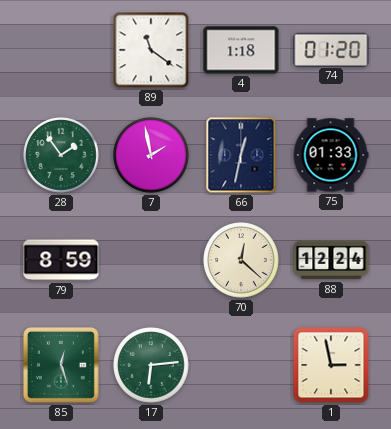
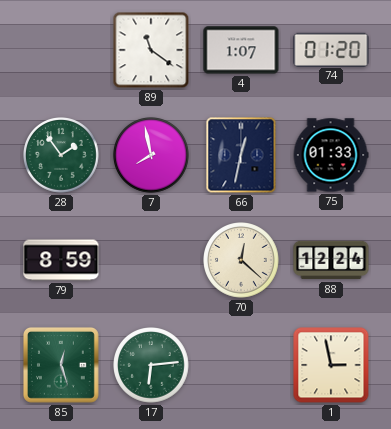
4: 1:18 -> 1:07 (241, 50)
7: 1:58 -> 7:58 (152, 156)
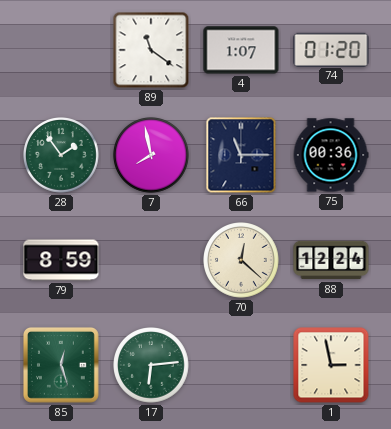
66: 12:32 -> 11:15 (241, 155)
75: 01:33 -> 00:36 (331, 155)
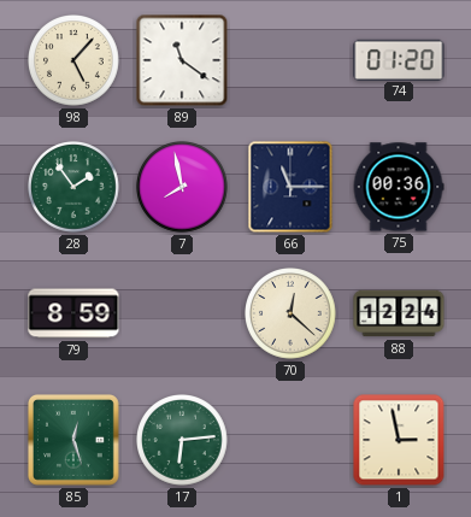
98: none -> 5:07 (75, 61)
4: 1:07 -> none (241, 50)
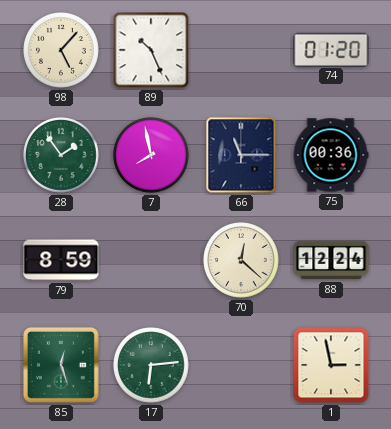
89: 11:21 -> 10:26 (151, 50)
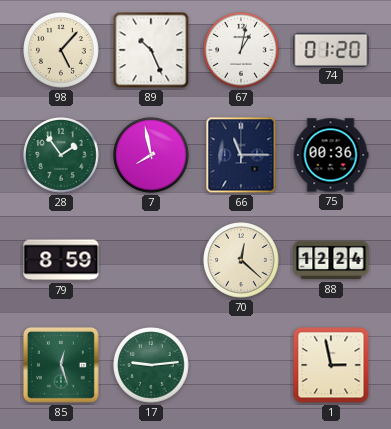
67: none -> 1:02 (242, 51)
17: 6:14 -> 9:14 (152, 366)
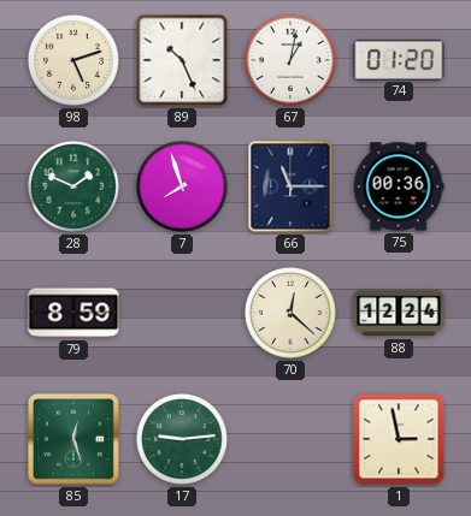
98: 5:07 -> 5:12 (75, 61)
28: 1:54 -> 1:49 (75, 188)
7: 7:58 -> 7:57 (183, 188)
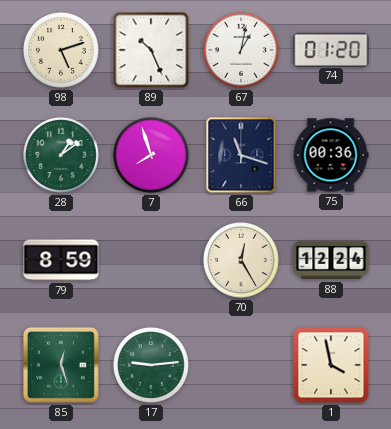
28: 1:49 -> 1:09 (62, 156)
66: 11:15 -> 11:18 (241, 155)
70: 12:22 -> 12:25 (242, 261)
1: 2:58 -> 3:58 (331, 365)
